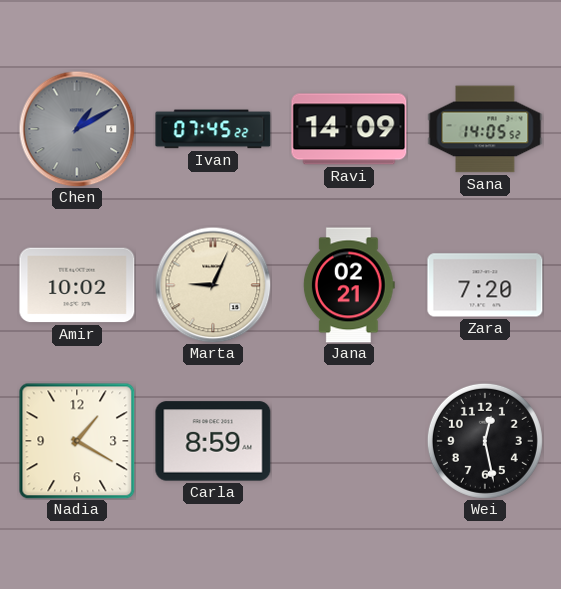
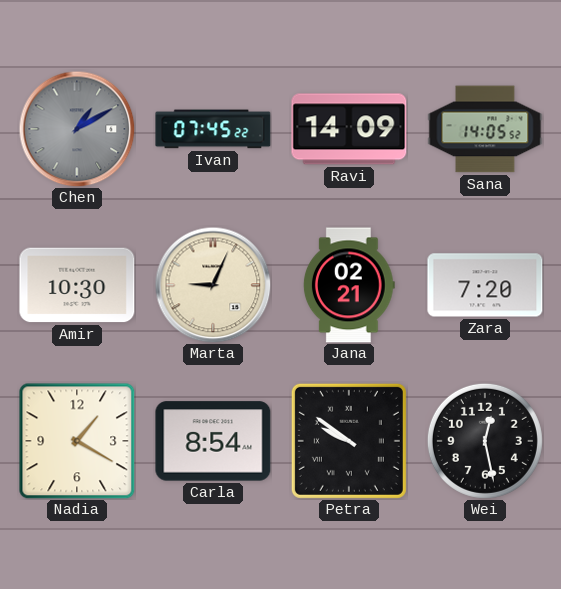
Amir: 10:02 -> 10:30 (77, 285)
Carla: 8:59 -> 8:54 (213, 441)
Petra: none -> 9:51 (349, 441)
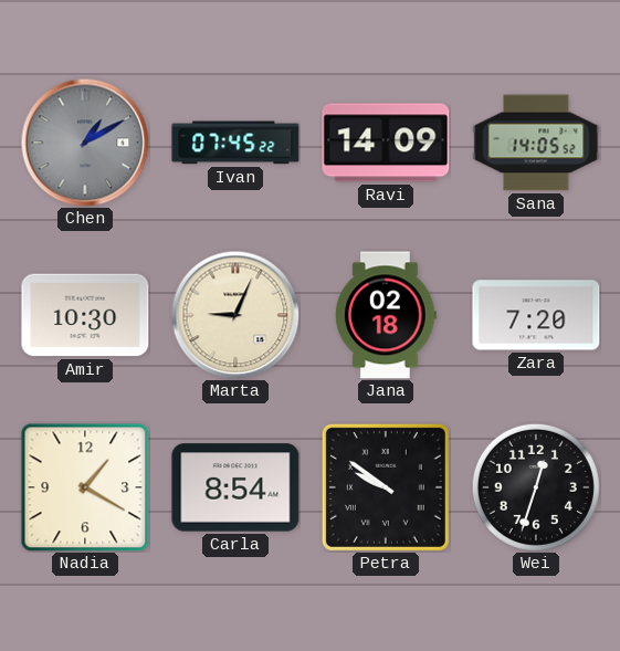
Jana: 02:21 -> 02:18 (386, 315)
Wei: 12:28 -> 12:33 (536, 487)
